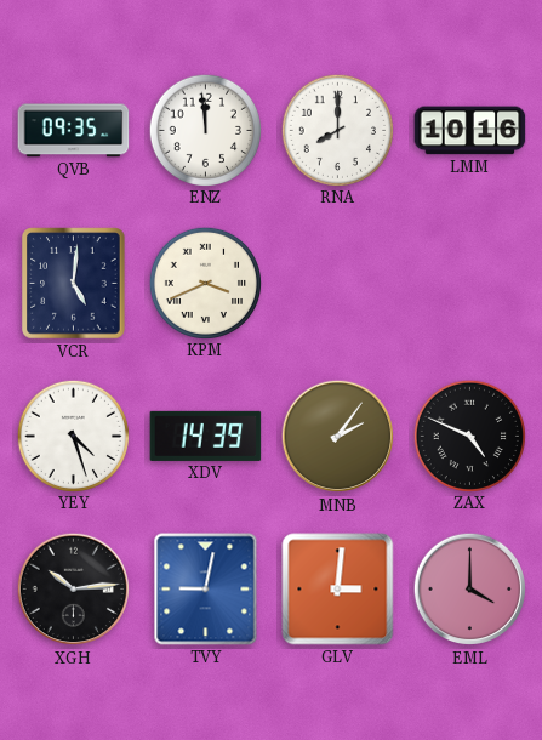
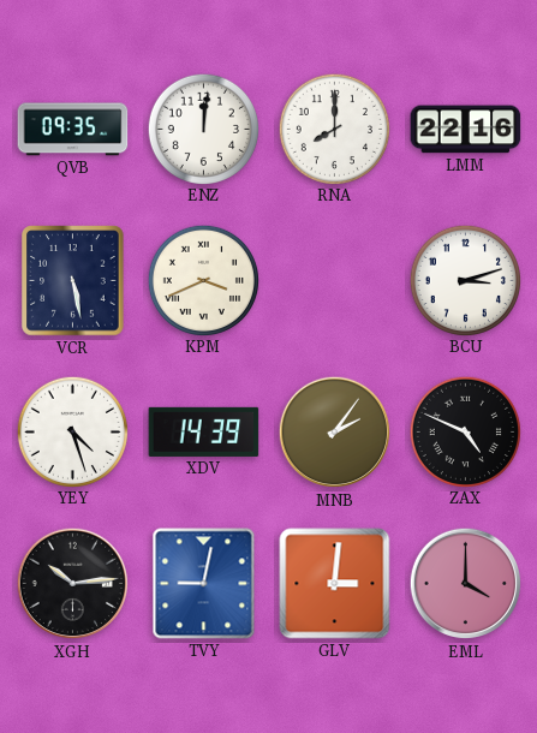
ENZ: 11:59 -> 12:01 (203, 129)
LMM: 10:16 -> 22:16 (466, 130)
VCR: 5:01 -> 5:28 (73, 281)
BCU: none -> 3:12 (465, 280)
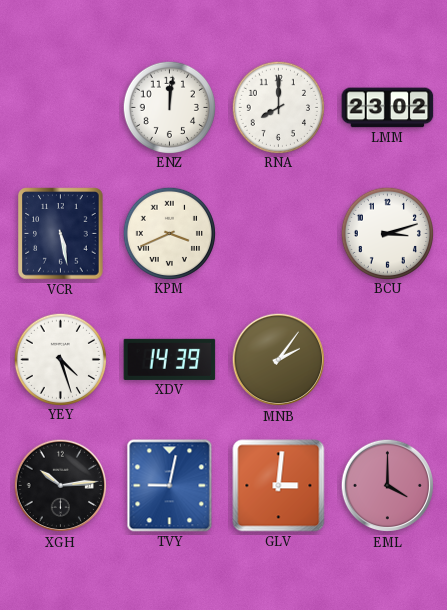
QVB: 09:35 -> none (73, 130)
LMM: 22:16 -> 23:02 (388, 108)
ZAX: 4:49 -> none (465, 431)
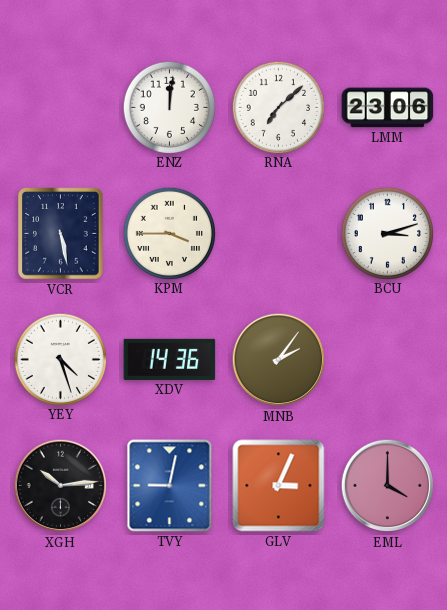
RNA: 8:00 -> 7:08 (278, 107)
LMM: 23:02 -> 23:06 (388, 108)
KPM: 3:41 -> 3:45 (169, 233)
XDV: 14:39 -> 14:36 (170, 359)
GLV: 3:01 -> 3:04 (279, 486)
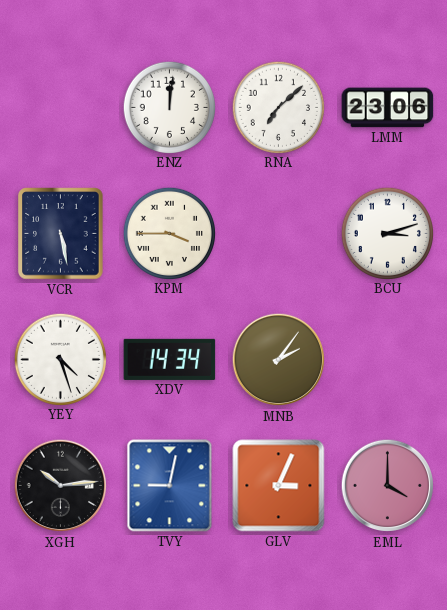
XDV: 14:36 -> 14:34 (170, 359)
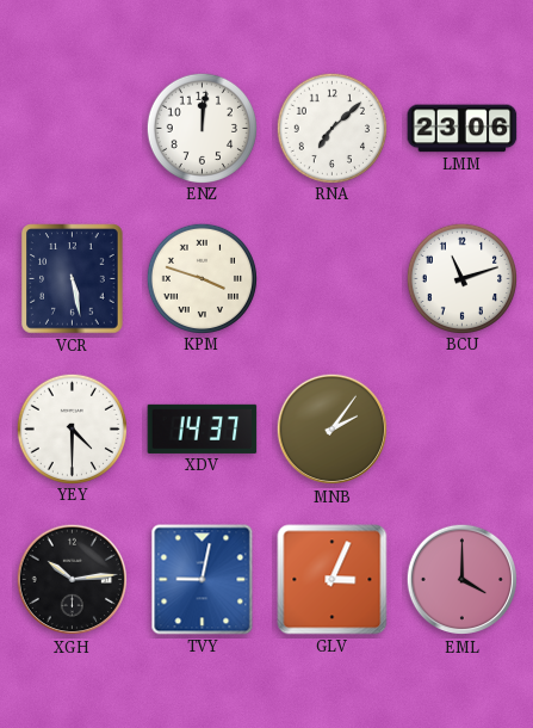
KPM: 3:45 -> 3:48 (202, 278)
BCU: 3:12 -> 11:12 (461, 278)
YEY: 4:27 -> 4:30 (72, 428)
XDV: 14:34 -> 14:37 (203, 428)
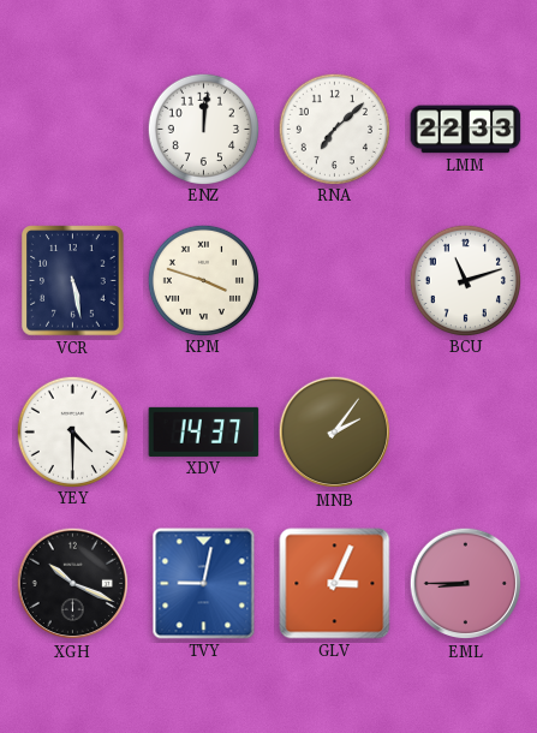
LMM: 23:06 -> 22:33 (466, 130)
XGH: 10:14 -> 10:19 (73, 584)
EML: 4:00 -> 8:45 (466, 584)
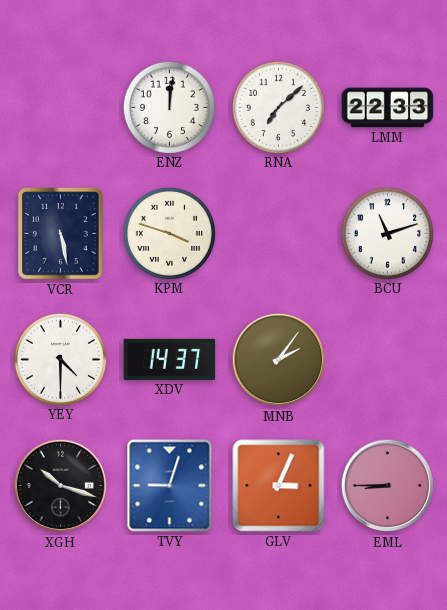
XGH: 10:19 -> 10:18 (61, 486)
TVY: 9:02 -> 9:03 (170, 486)
